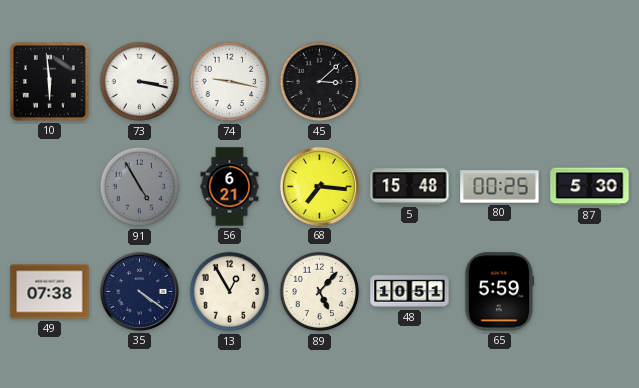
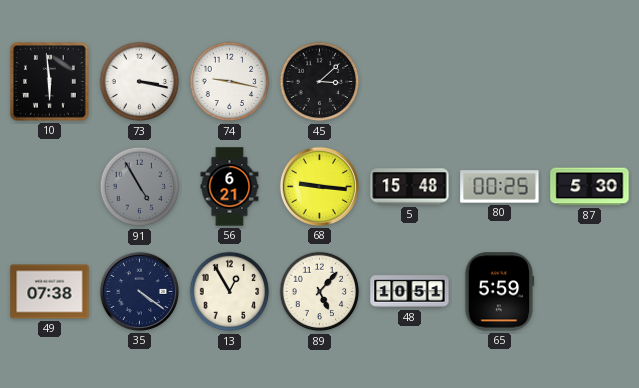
68: 7:16 -> 9:16 (319, 186)
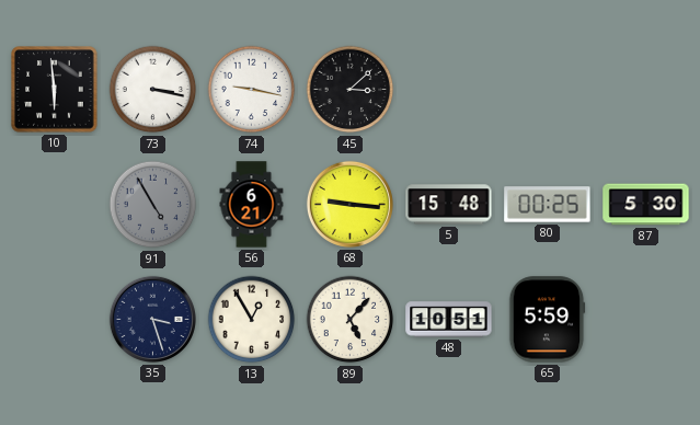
49: 07:38 -> none (50, 292)
35: 4:21 -> 3:27 (152, 319)
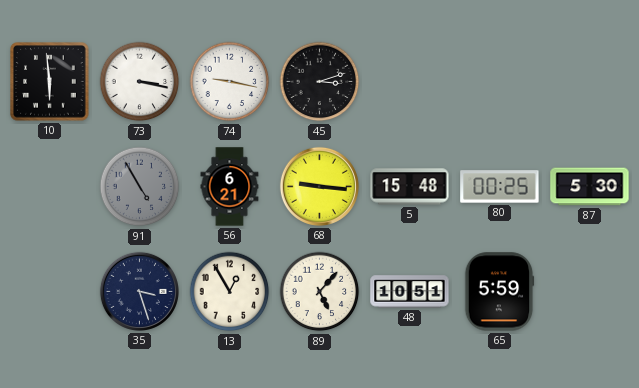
45: 3:08 -> 3:12 (320, 82)
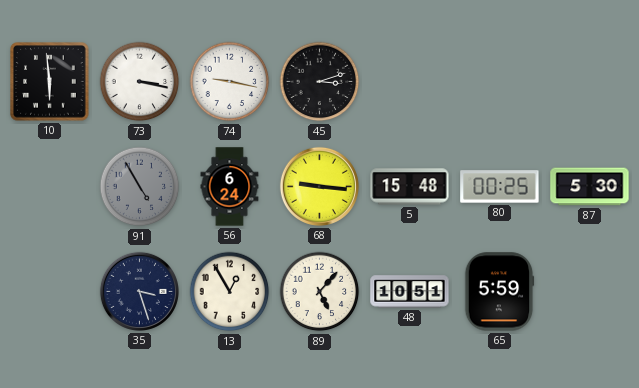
56: 6:21 -> 6:24 (230, 187)
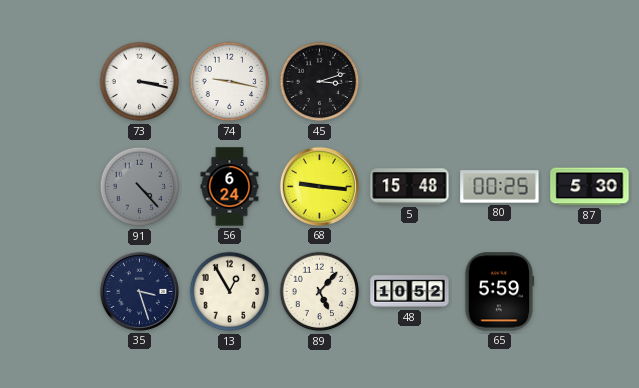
10: 5:59 -> none (50, 82)
91: 4:55 -> 4:23 (140, 187)
48: 10:51 -> 10:52 (410, 292)
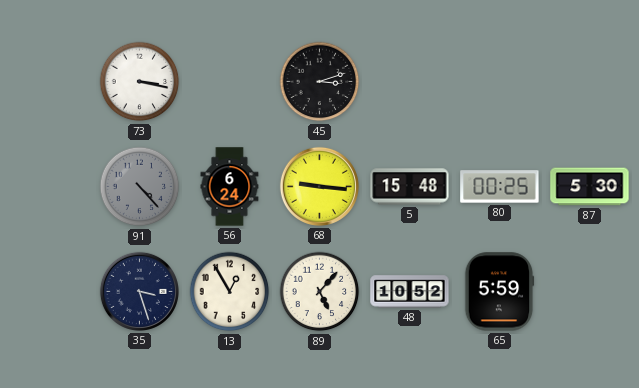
74: 9:17 -> none (230, 82)
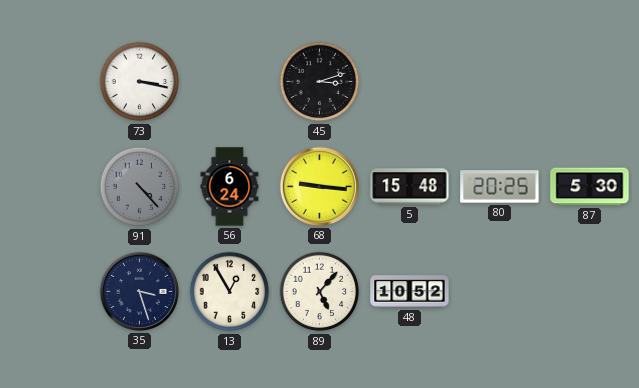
80: 00:25 -> 20:25 (500, 187)
65: 5:59 -> none (499, 292)
